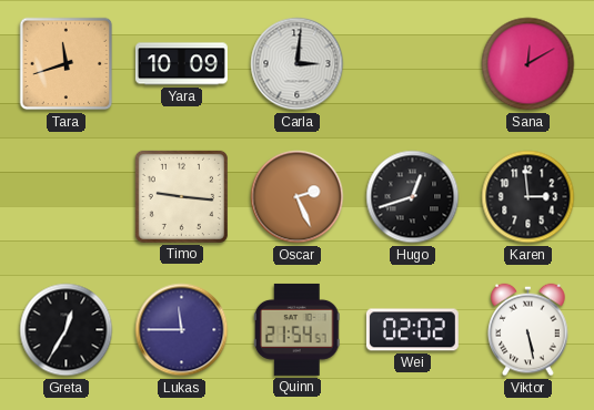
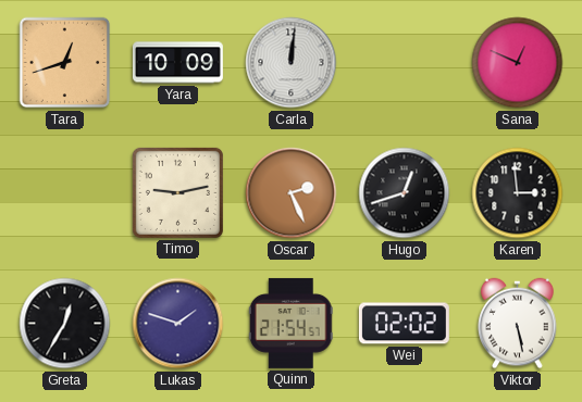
Tara: 11:42 -> 12:42 (65, 63)
Carla: 3:01 -> 12:01 (292, 63)
Sana: 12:10 -> 12:49 (518, 63)
Timo: 9:16 -> 9:13 (177, 192)
Lukas: 11:45 -> 1:48 (178, 324)
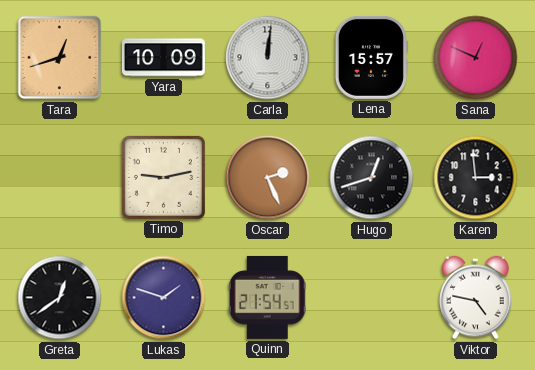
Lena: none -> 15:57 (371, 57)
Greta: 12:35 -> 12:39 (60, 298)
Wei: 02:02 -> none (404, 324)
Viktor: 5:28 -> 4:47 (476, 298)
